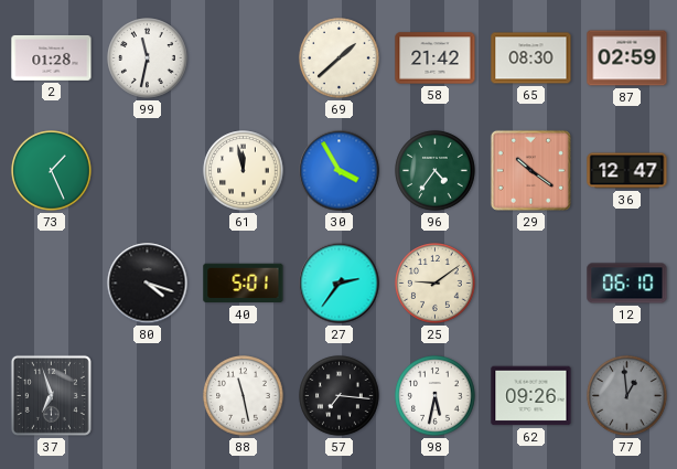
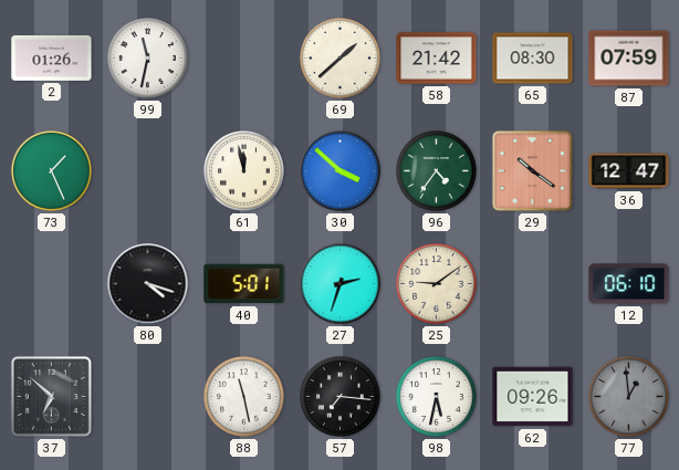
2: 01:28 -> 01:26 (52, 58)
87: 02:59 -> 07:59 (629, 59)
30: 3:55 -> 3:52 (341, 171)
27: 2:36 -> 2:33 (341, 284)
37: 6:57 -> 6:52 (51, 396)
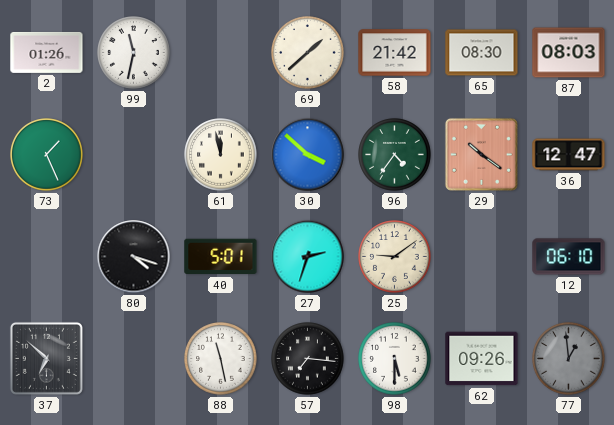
87: 07:59 -> 08:03 (569, 53)
98: 5:32 -> 5:30 (395, 359)
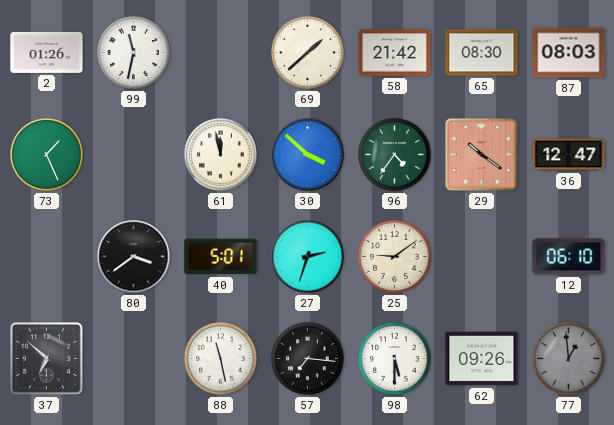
80: 4:18 -> 3:39 (134, 257)
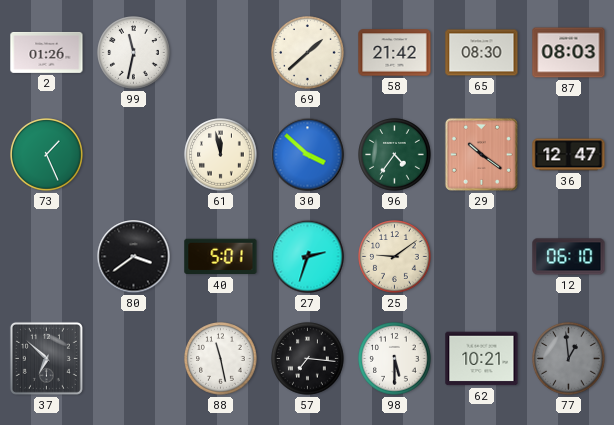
62: 09:26 -> 10:21 (482, 359)
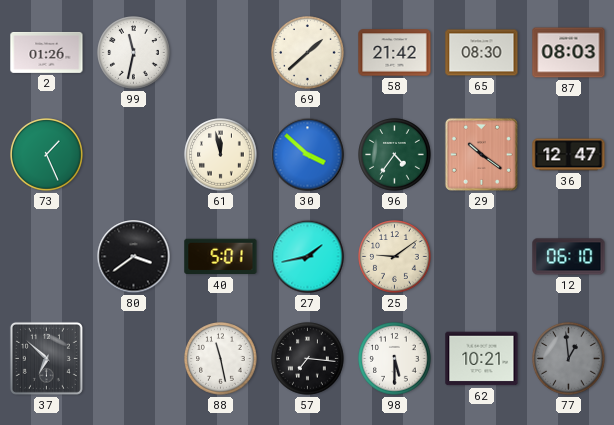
27: 2:33 -> 1:43 (308, 257)
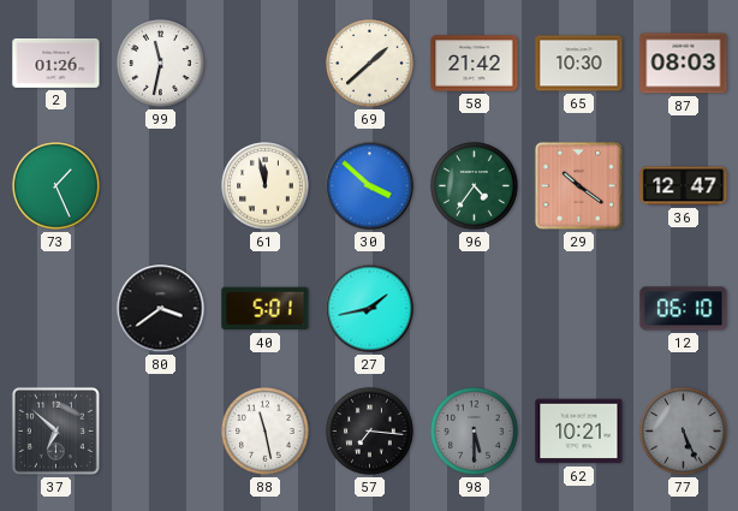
65: 08:30 -> 10:30 (579, 64)
25: 9:09 -> none (395, 257)
98 dial: white -> grey (475, 432)
77: 12:59 -> 5:26 (684, 432)
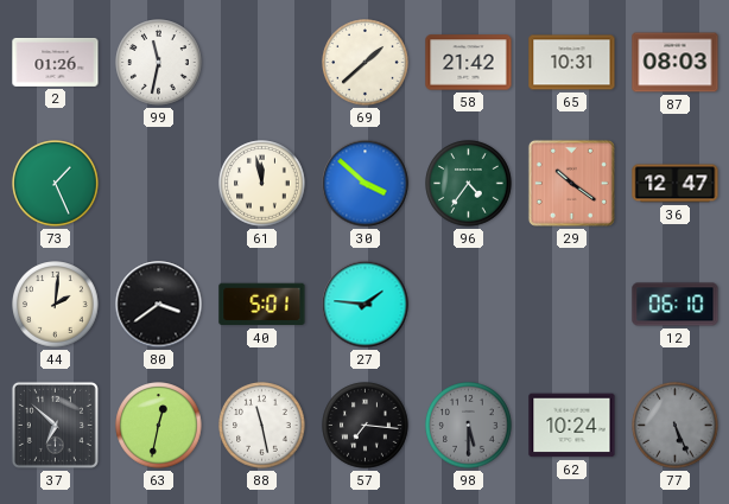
65: 10:30 -> 10:31 (572, 63)
44: none -> 2:01 (56, 305)
27: 1:43 -> 1:46 (366, 305)
63: none -> 12:32 (159, 426)
62: 10:21 -> 10:24 (572, 426)
